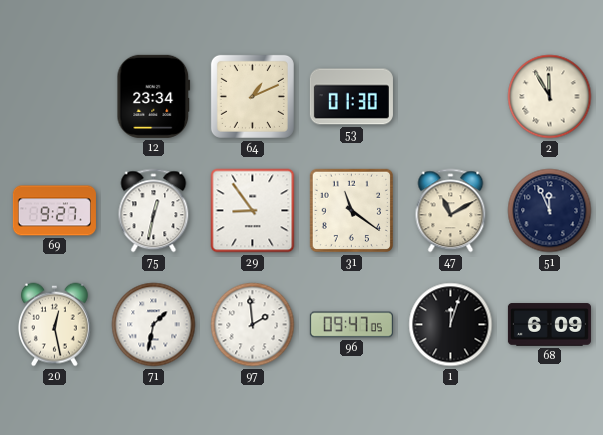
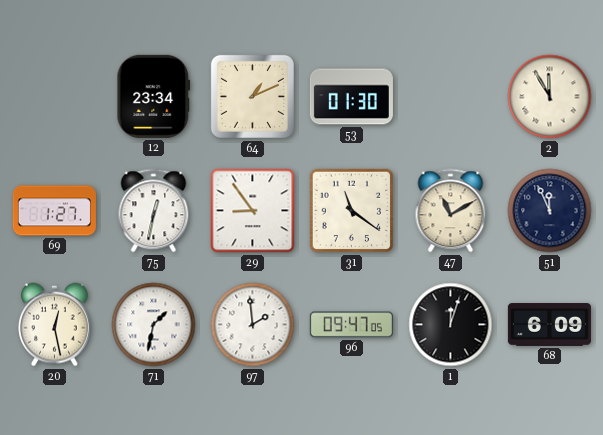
69: 9:27 -> 1:27 (54, 211)
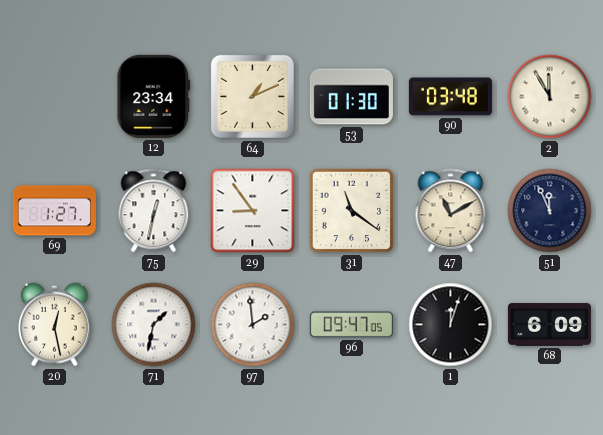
90: none -> 03:48 (450, 97)
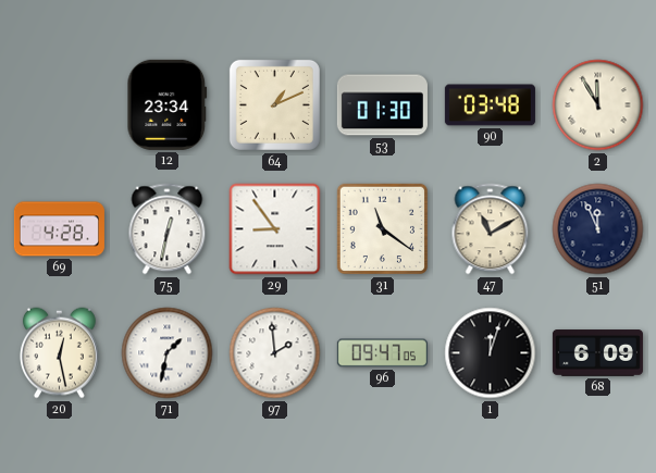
69: 1:27 -> 4:28 (59, 229)
